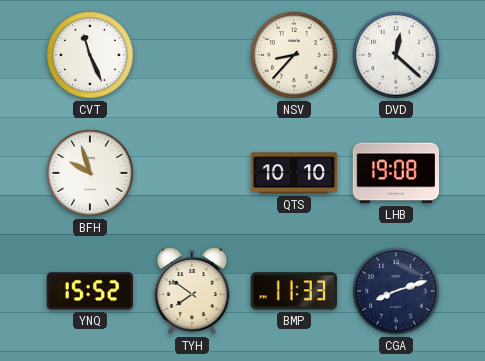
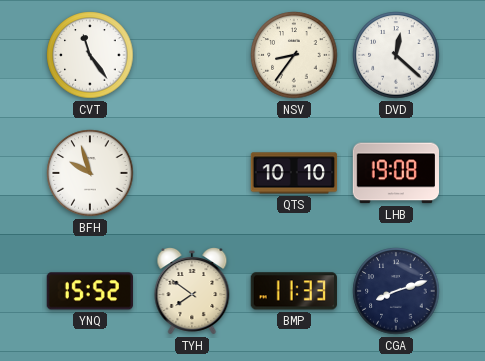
CVT: 11:26 -> 11:24 (90, 55)
NSV: 8:37 -> 8:36 (294, 55)
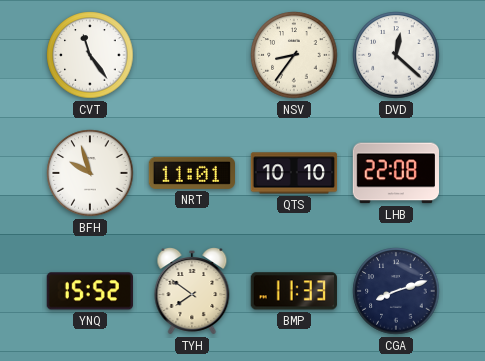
NRT: none -> 11:01 (191, 173)
LHB: 19:08 -> 22:08 (395, 173)
